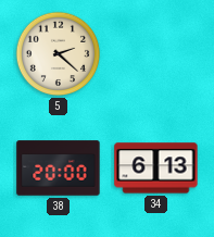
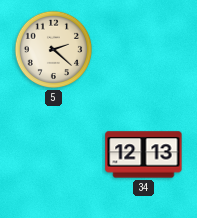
38: 20:00 -> none (59, 169)
34: 6:13 -> 12:13 (144, 155)
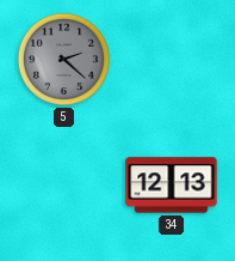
5 dial: cream -> grey (64, 60)
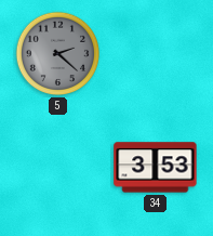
34: 12:13 -> 3:53 (156, 168)
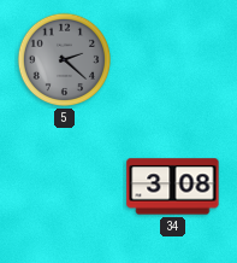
34: 3:53 -> 3:08 (173, 187)
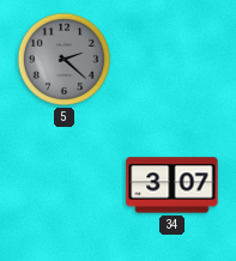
34: 3:08 -> 3:07 (173, 186)
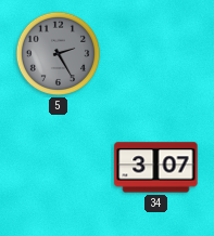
5: 2:22 -> 2:25 (59, 54)
